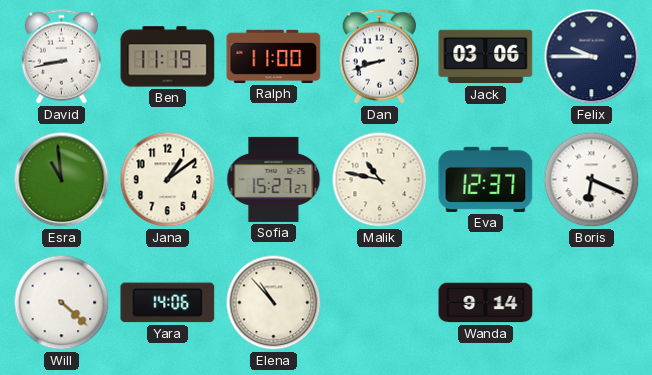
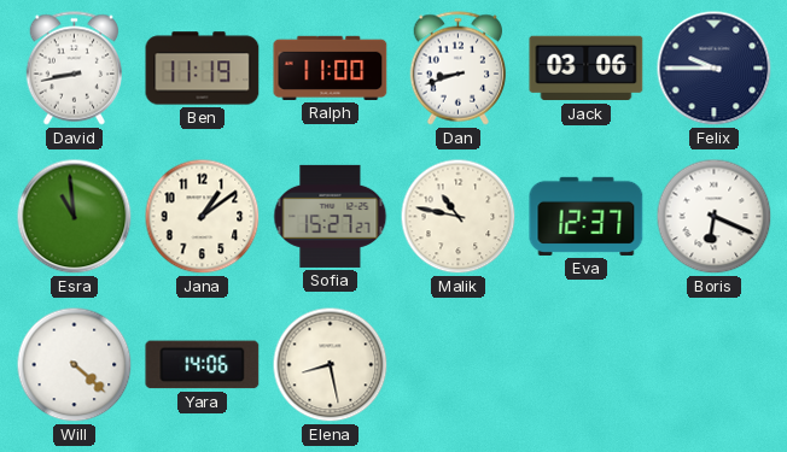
Elena: 10:53 -> 8:28 (331, 365)
Wanda: 9:14 -> none (486, 303)
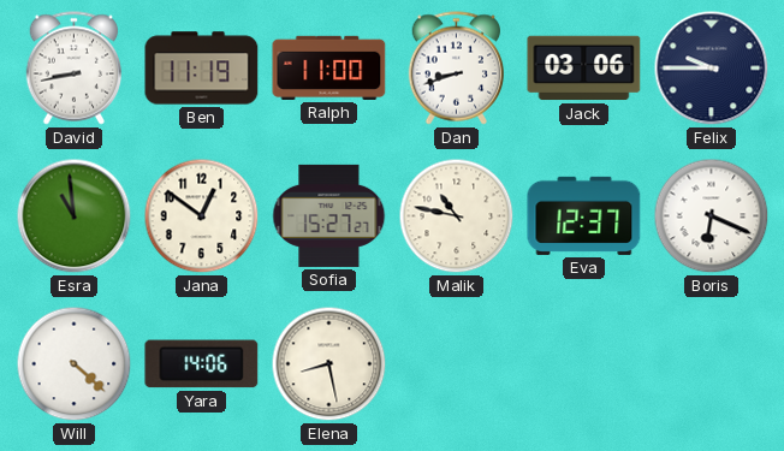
Jana: 1:09 -> 12:51 (202, 216)
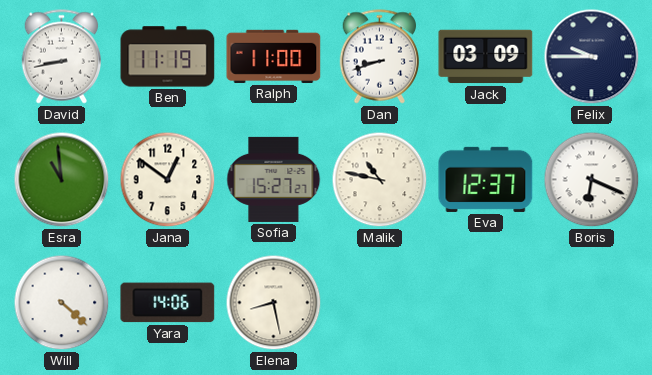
Jack: 03:06 -> 03:09 (486, 57)
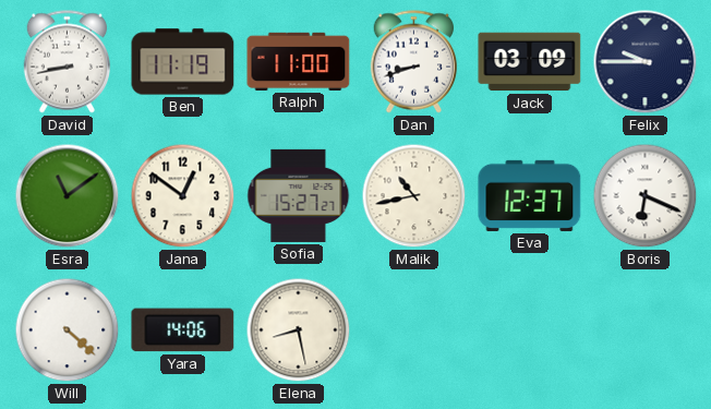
Esra: 10:59 -> 11:09 (68, 196)
Malik: 10:47 -> 10:43 (414, 196)
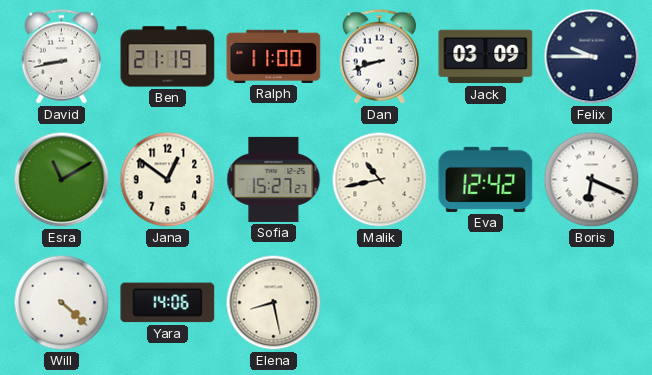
Ben: 11:19 -> 21:19 (168, 57)
Esra: 11:09 -> 11:10 (62, 180)
Eva: 12:37 -> 12:42 (486, 179)
